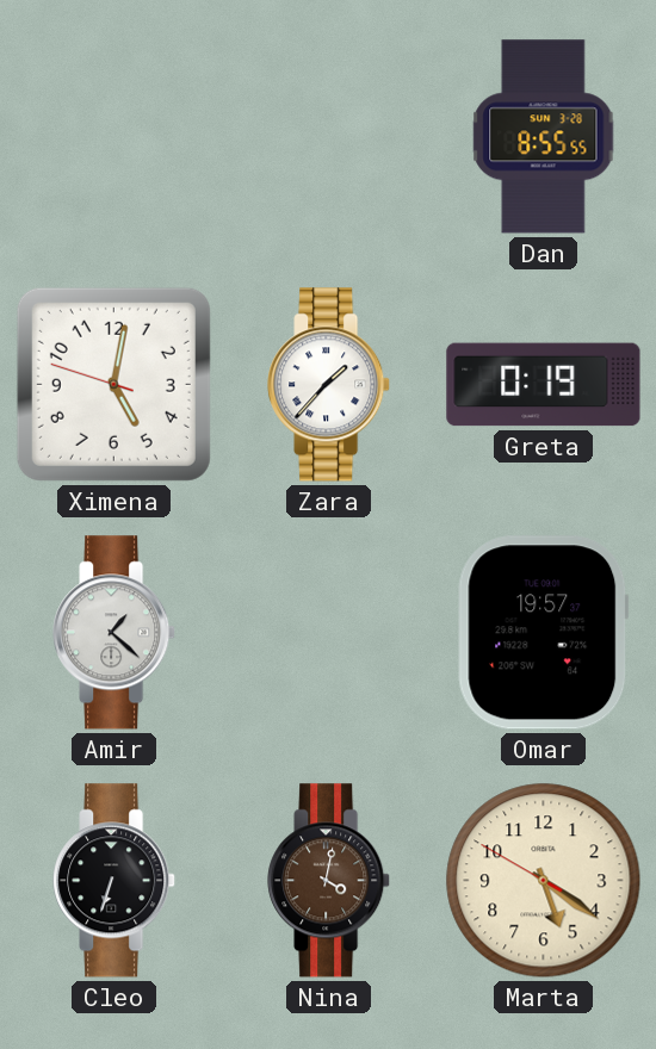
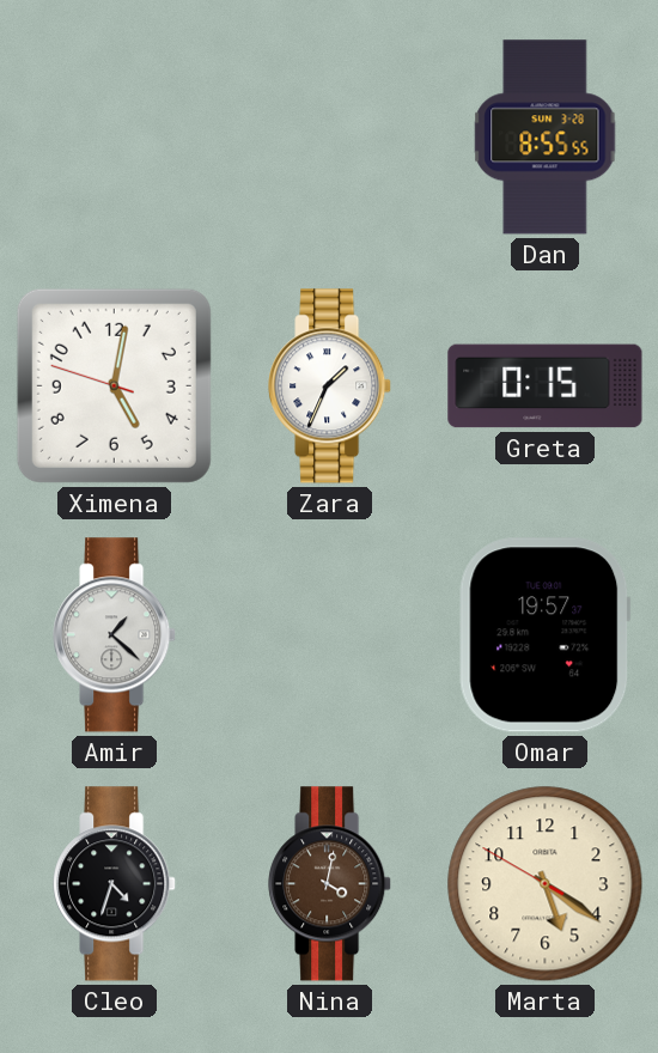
Zara: 1:37 -> 1:34 (330, 386)
Greta: 0:19 -> 0:15 (546, 386)
Cleo: 6:33 -> 4:33 (115, 884)
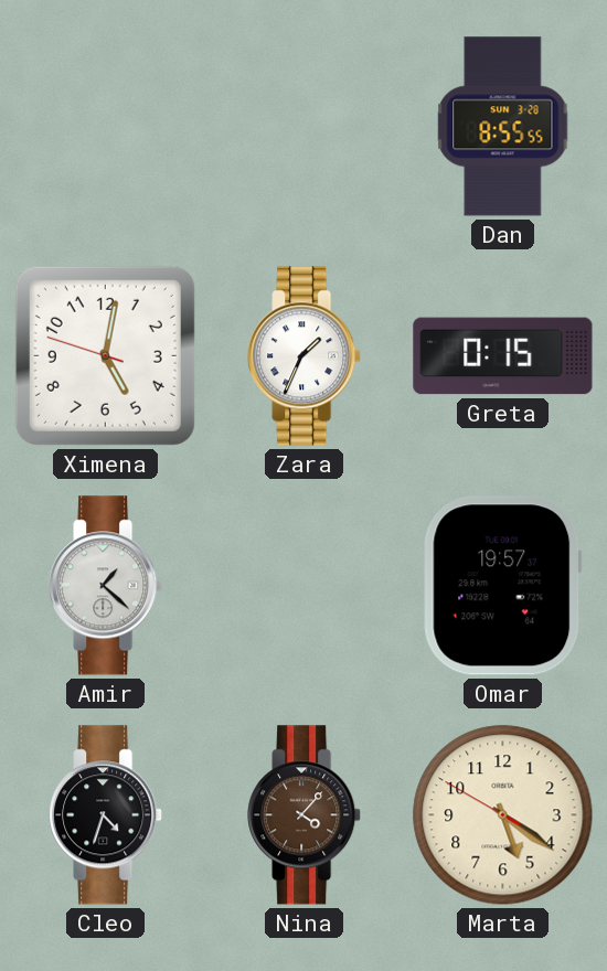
Nina: 4:02 -> 4:07 (305, 815)
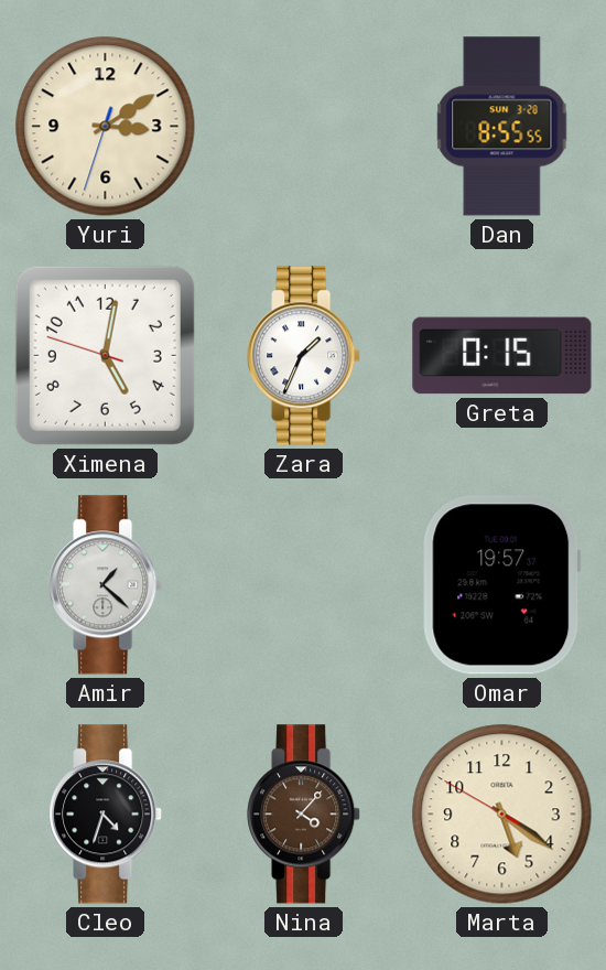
Yuri: none -> 3:09 (106, 127)
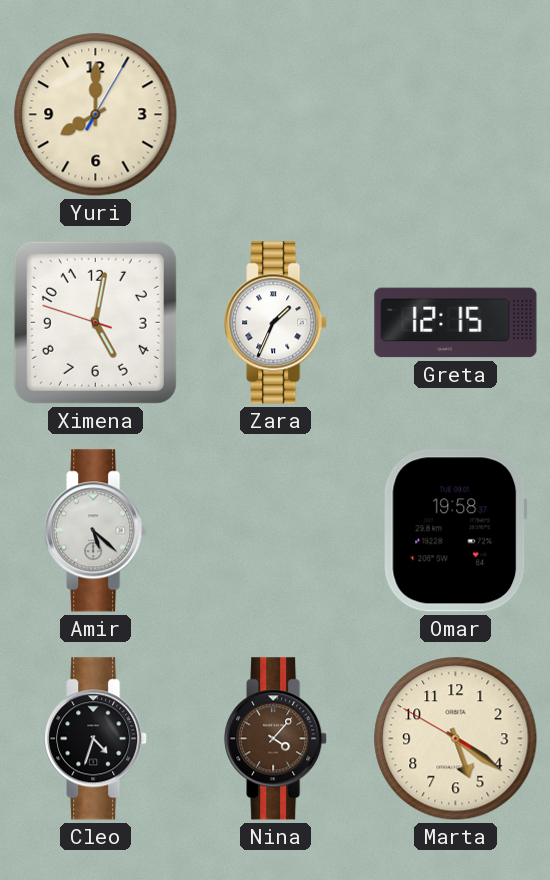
Yuri: 3:09 -> 8:00 (96, 115)
Dan: 8:55 -> none (502, 127)
Greta: 0:15 -> 12:15 (456, 323)
Amir: 1:22 -> 5:22 (96, 531)
Omar: 19:57 -> 19:58 (456, 531)
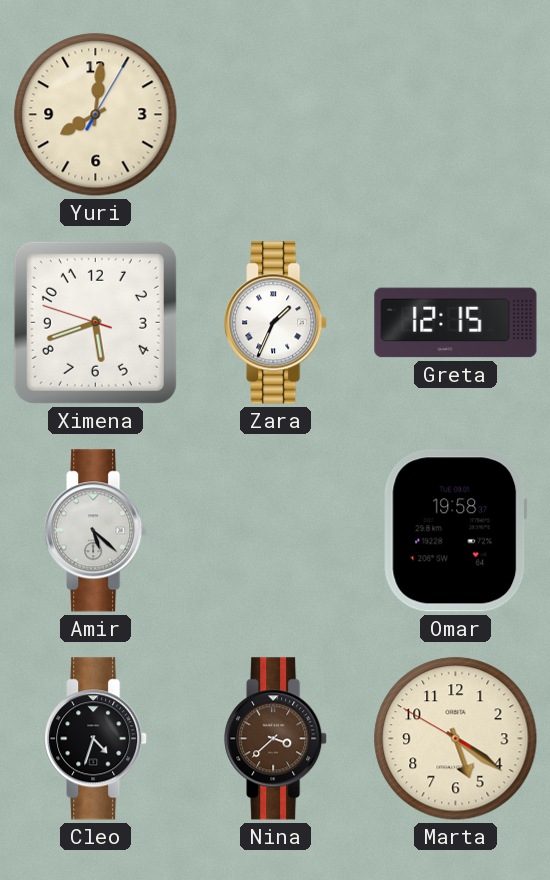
Yuri: 8:00 -> 8:01 (96, 115)
Ximena: 5:01 -> 5:41 (95, 322)
Nina: 4:07 -> 3:38 (276, 739)
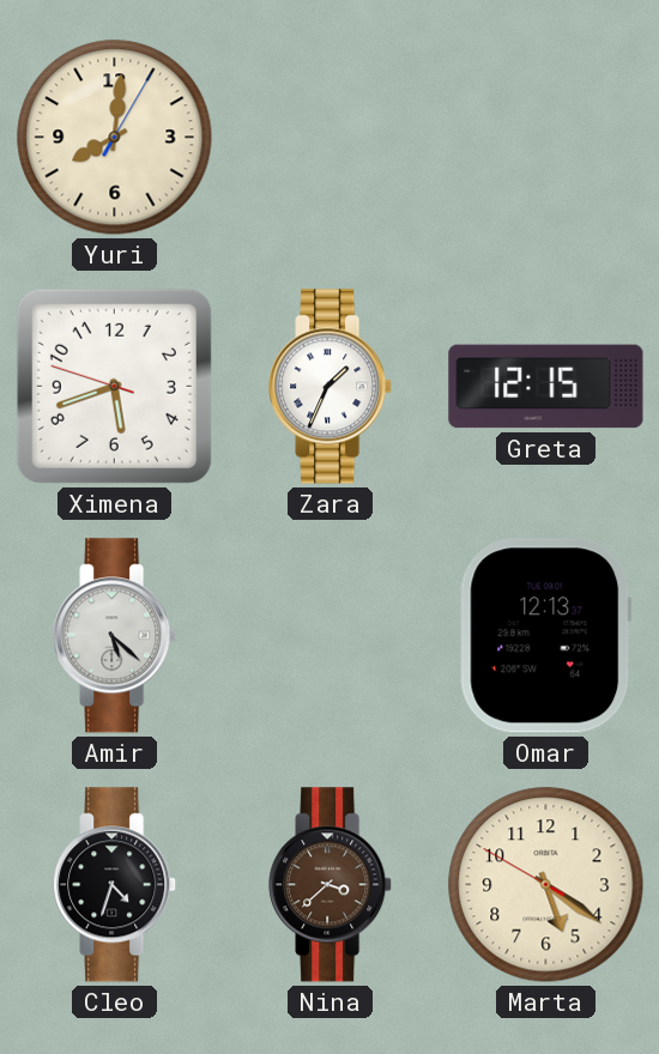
Omar: 19:58 -> 12:13 (546, 636)
